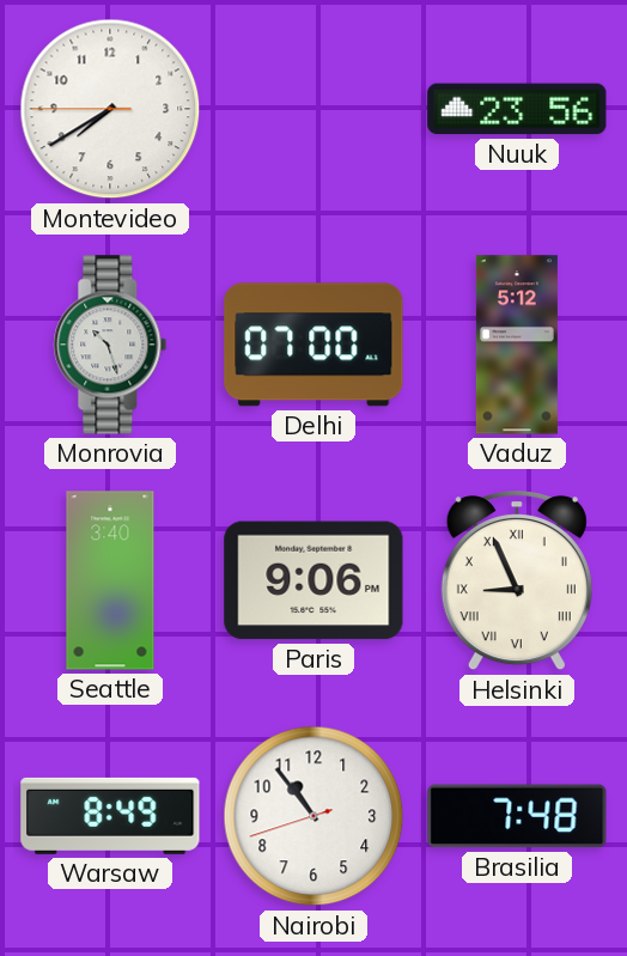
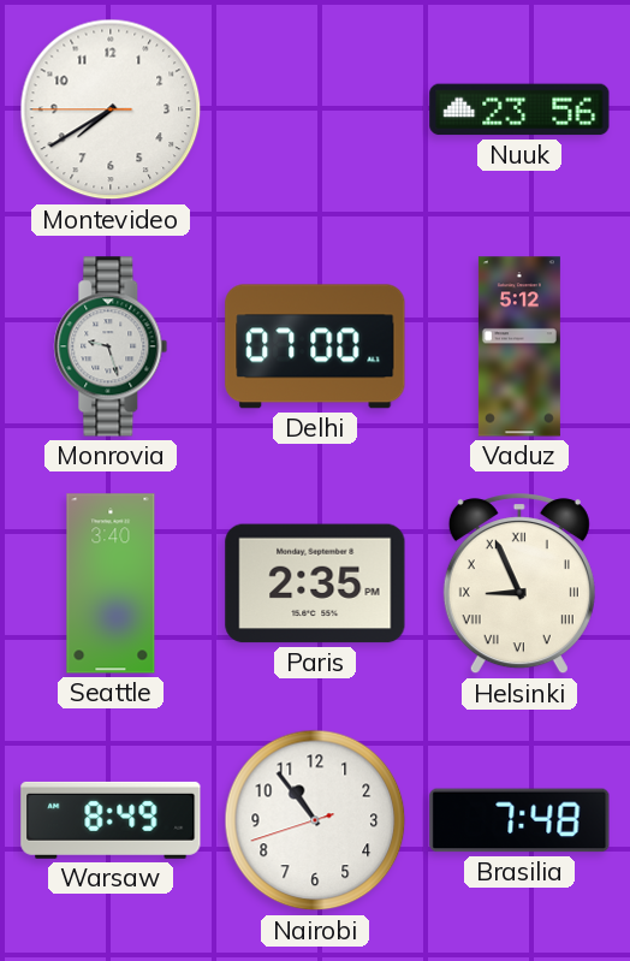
Monrovia: 10:27 -> 9:27 (111, 346)
Paris: 9:06 -> 2:35 (315, 583)
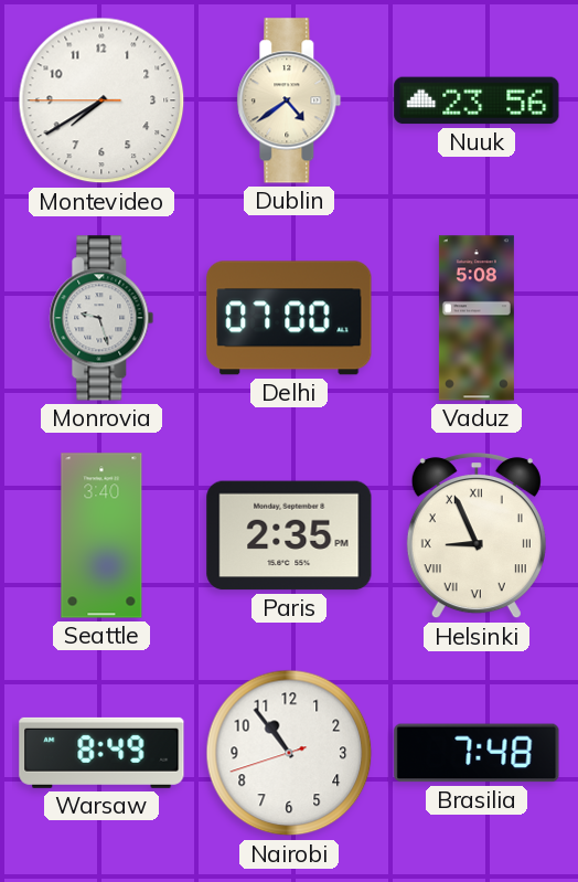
Dublin: none -> 4:39 (289, 100)
Vaduz: 5:12 -> 5:08 (477, 318)
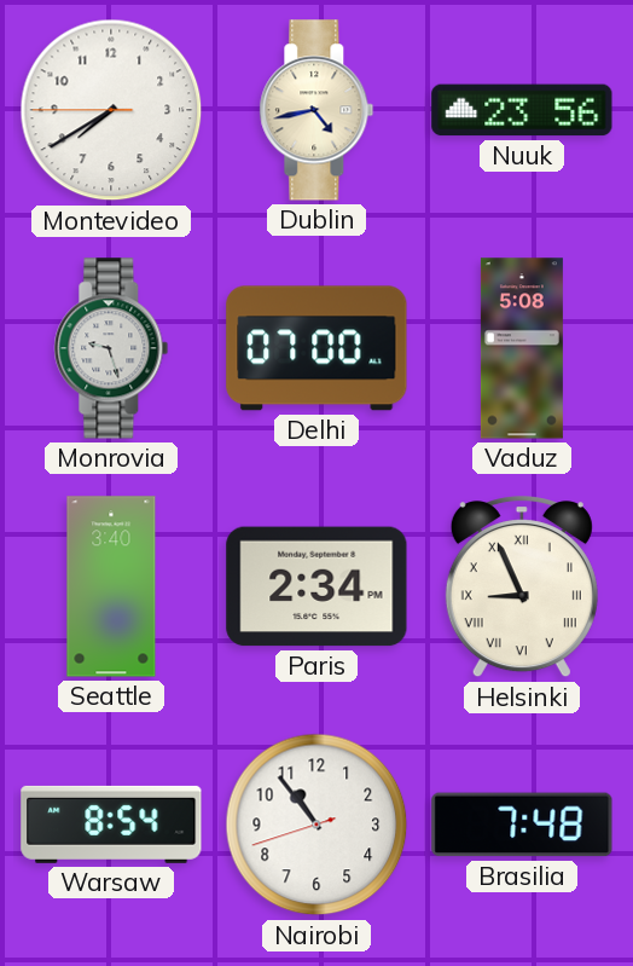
Dublin: 4:39 -> 4:43 (316, 110)
Paris: 2:35 -> 2:34 (316, 586)
Warsaw: 8:49 -> 8:54 (111, 825)
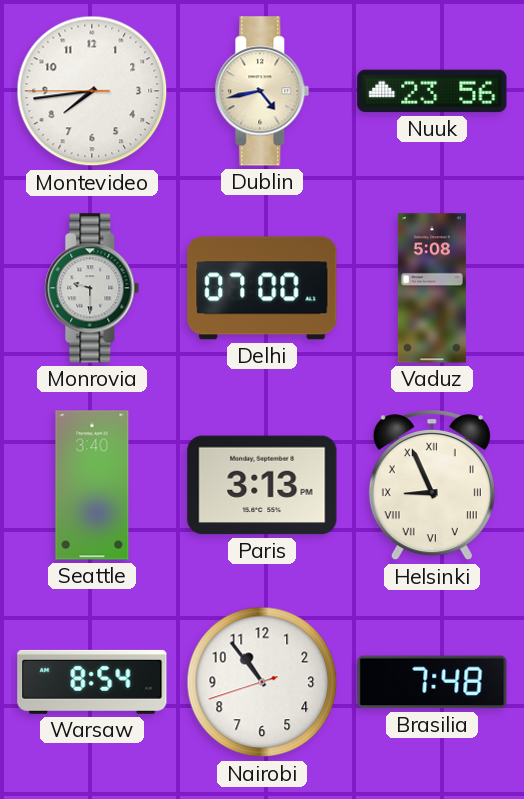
Montevideo: 7:39 -> 7:43 (92, 91)
Monrovia: 9:27 -> 9:30 (92, 288)
Paris: 2:34 -> 3:13 (262, 485)
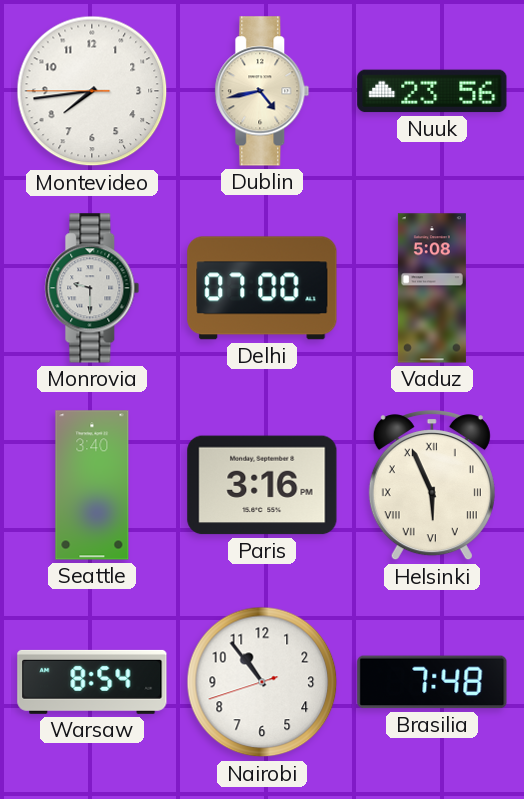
Paris: 3:13 -> 3:16 (262, 485)
Helsinki: 8:56 -> 5:56 (432, 486)
